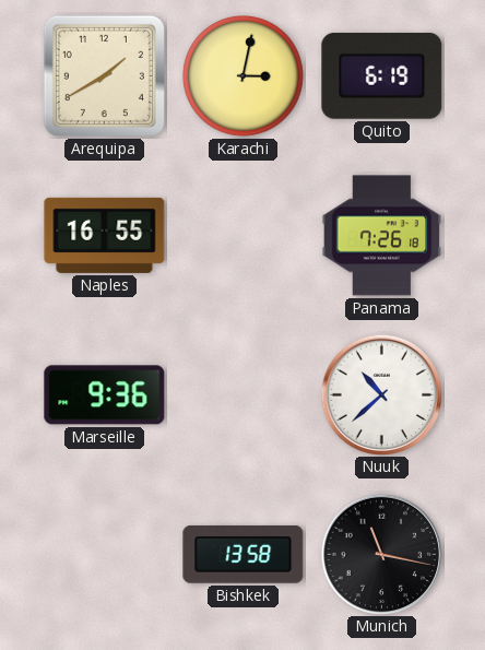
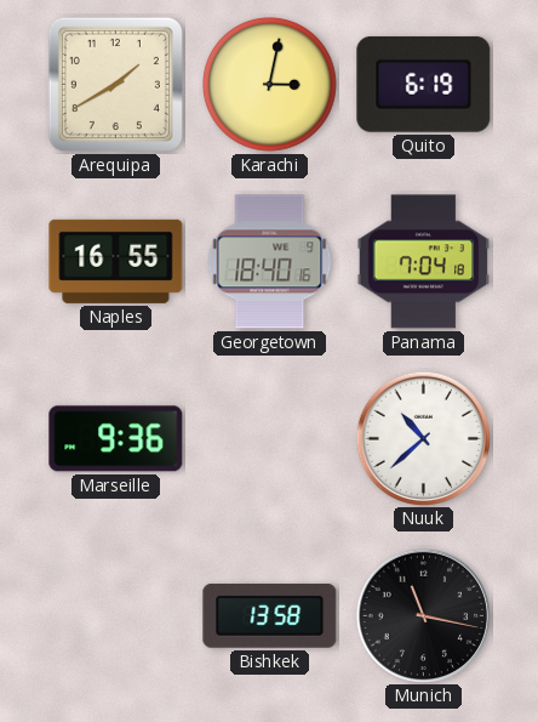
Georgetown: none -> 18:40 (270, 262)
Panama: 7:26 -> 7:04 (424, 262)
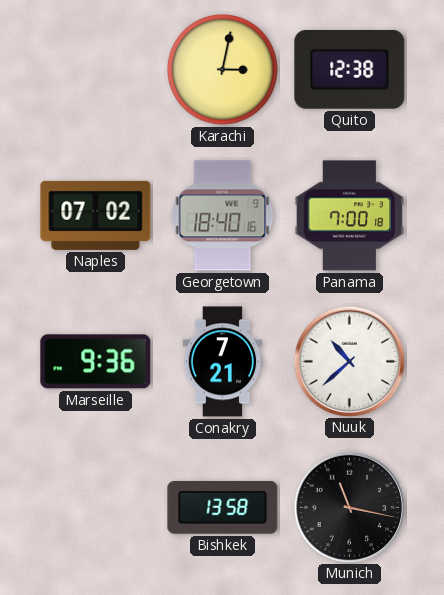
Arequipa: 1:40 -> none (115, 84)
Quito: 6:19 -> 12:38 (350, 69)
Naples: 16:55 -> 07:02 (96, 215)
Panama: 7:04 -> 7:00 (350, 216)
Conakry: none -> 7:21 (223, 362)
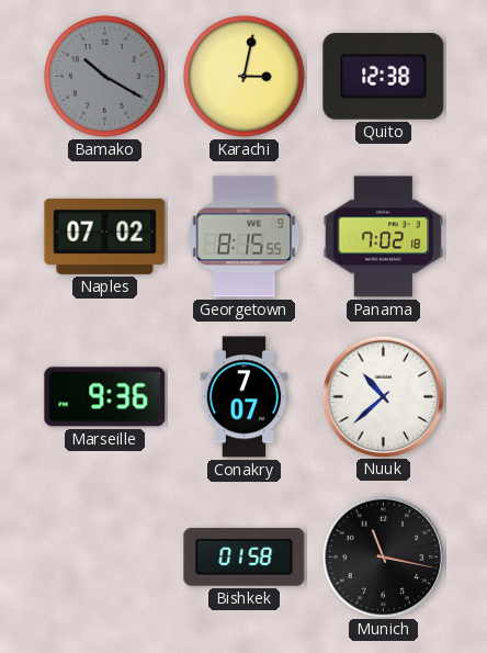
Bamako: none -> 10:20 (104, 76)
Georgetown: 18:40 -> 8:15 (245, 237)
Panama: 7:00 -> 7:02 (384, 237)
Conakry: 7:21 -> 7:07 (245, 397)
Bishkek: 13:58 -> 01:58 (245, 556)
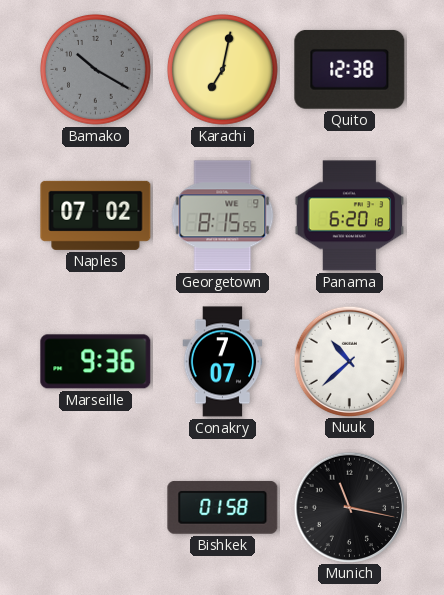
Karachi: 3:02 -> 7:02 (222, 69)
Panama: 7:02 -> 6:20 (350, 216)
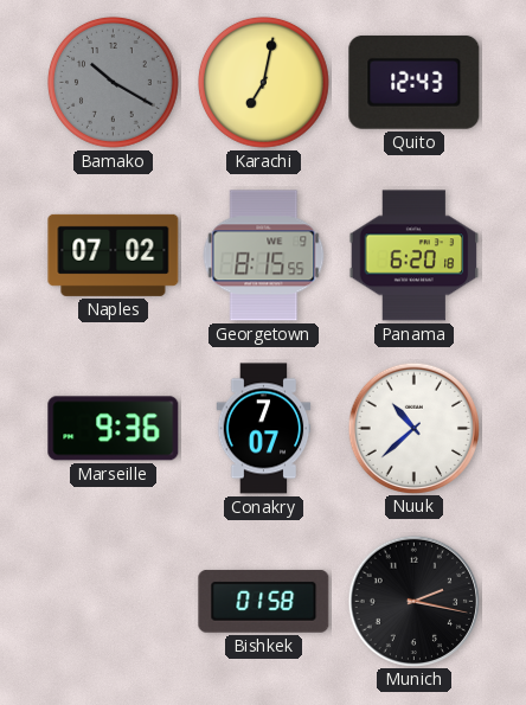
Quito: 12:38 -> 12:43 (415, 82)
Munich: 11:17 -> 2:17 (413, 601)
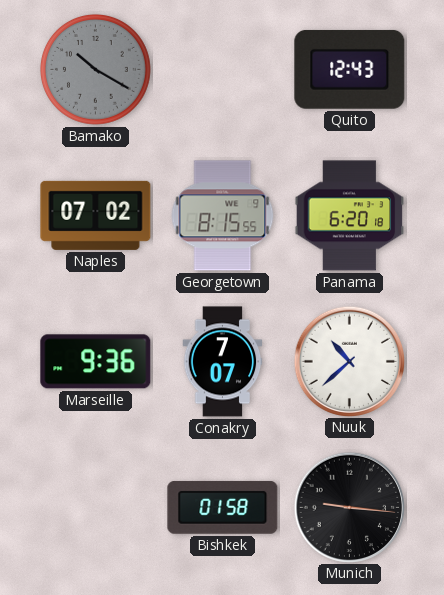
Karachi: 7:02 -> none (263, 82)
Munich: 2:17 -> 9:16 (349, 507)
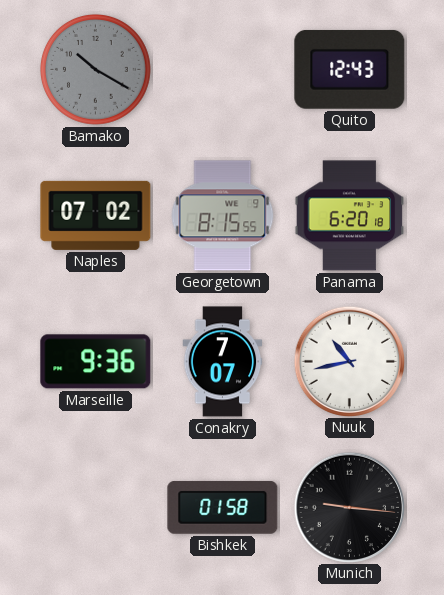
Nuuk: 10:38 -> 10:43 (349, 361)
